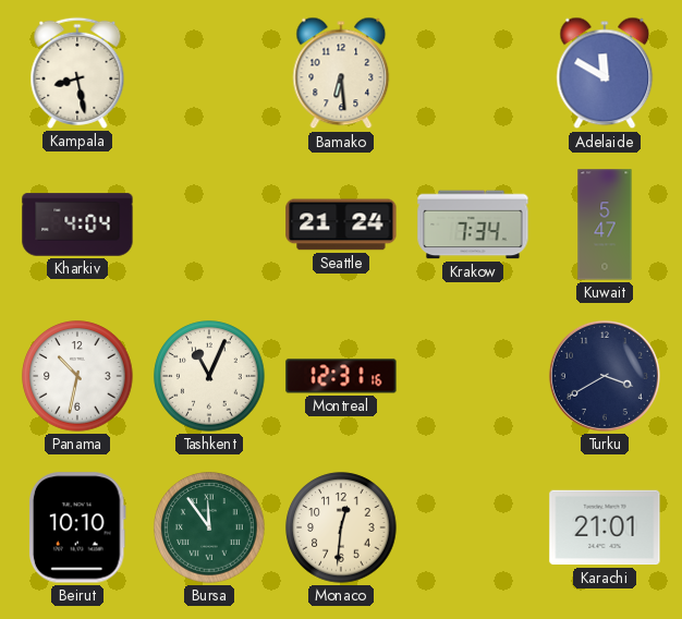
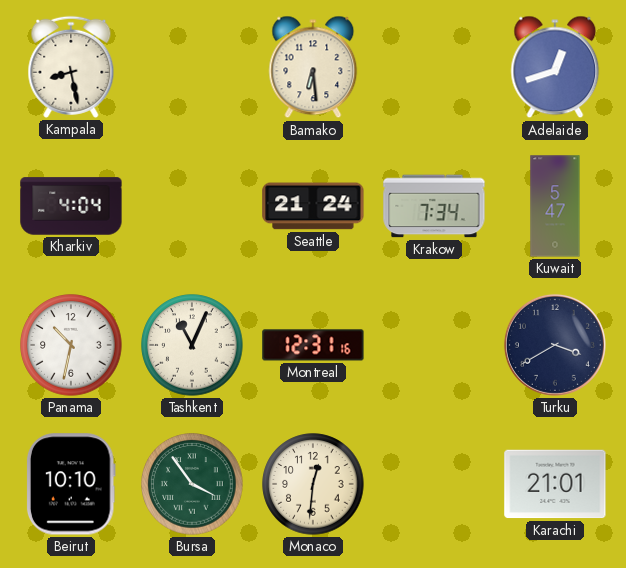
Adelaide: 11:50 -> 12:42 (555, 67)
Bursa: 11:54 -> 3:54 (192, 484)
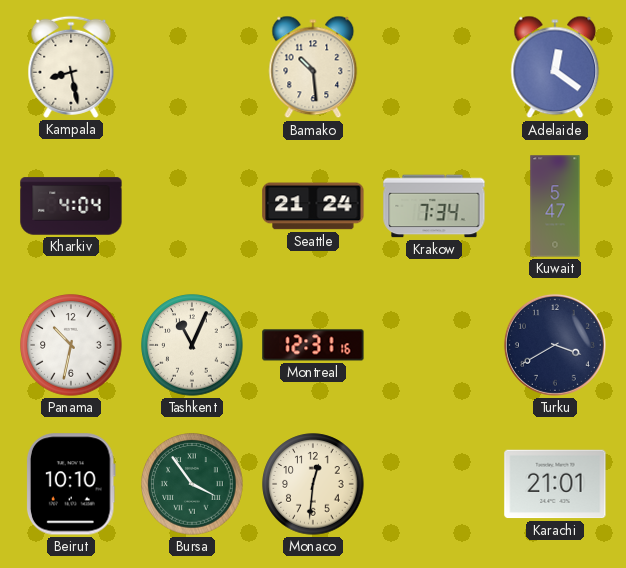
Bamako: 6:29 -> 10:29 (313, 67)
Adelaide: 12:42 -> 12:21 (555, 67)
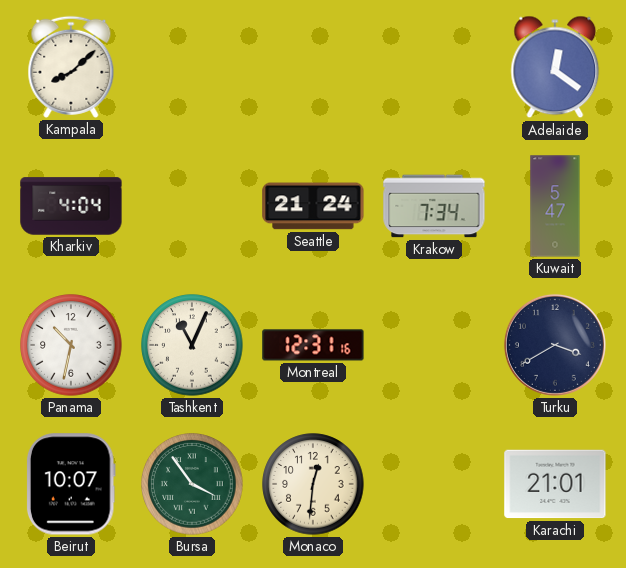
Kampala: 8:28 -> 8:08 (71, 67)
Bamako: 10:29 -> none (313, 67)
Beirut: 10:10 -> 10:07 (71, 484)
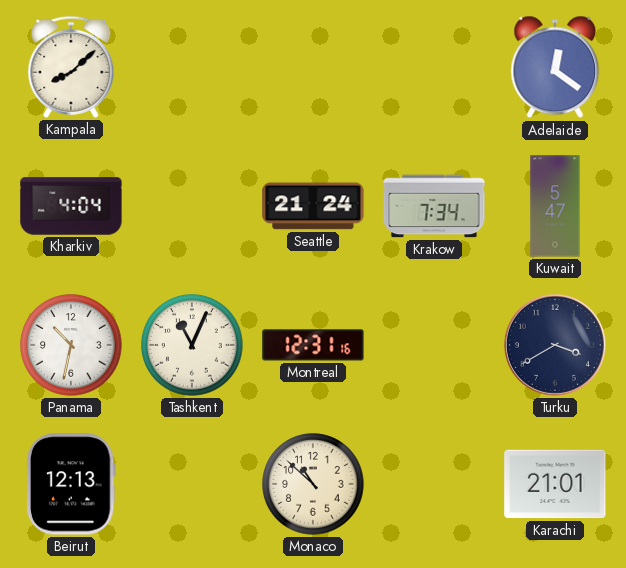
Beirut: 10:07 -> 12:13 (71, 484)
Bursa: 3:54 -> none (192, 484)
Monaco: 12:31 -> 10:52 (313, 484)
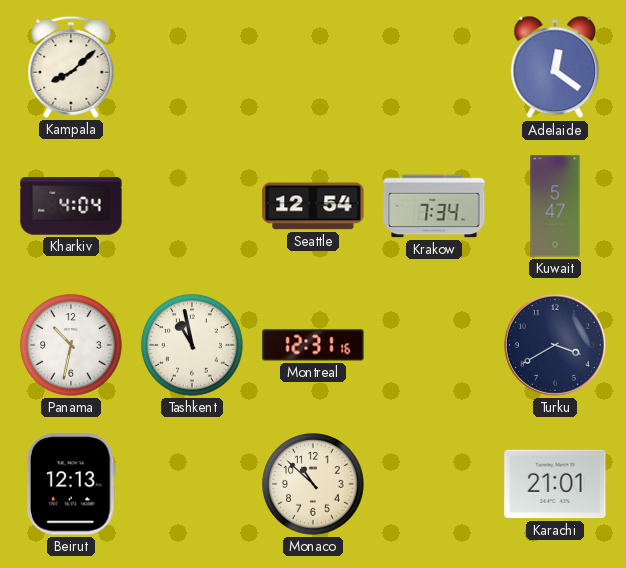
Seattle: 21:24 -> 12:54 (313, 206)
Tashkent: 11:04 -> 10:58 (192, 345)
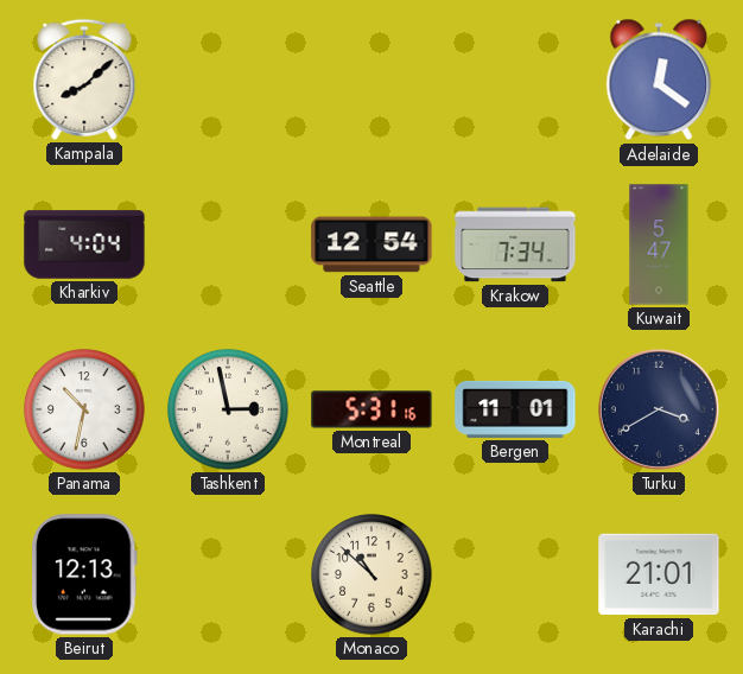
Tashkent: 10:58 -> 2:58 (228, 409)
Montreal: 12:31 -> 5:31 (371, 409)
Bergen: none -> 11:01 (515, 409)
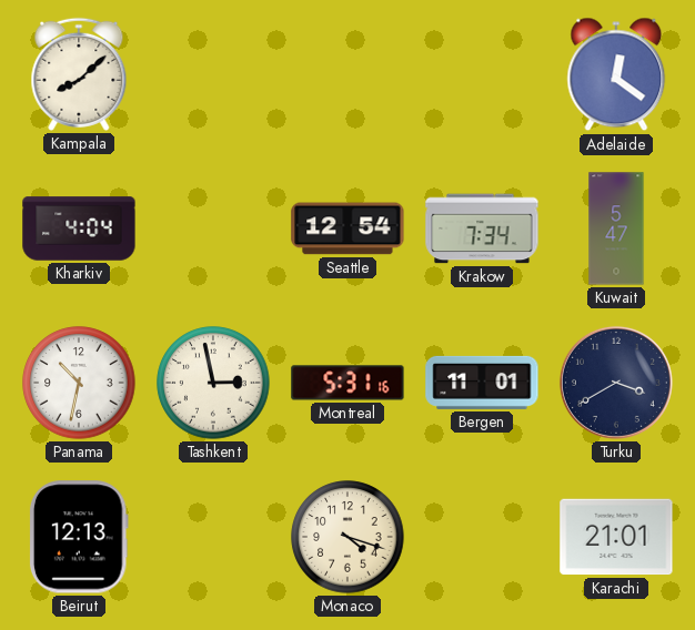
Monaco: 10:52 -> 4:18 (347, 537)
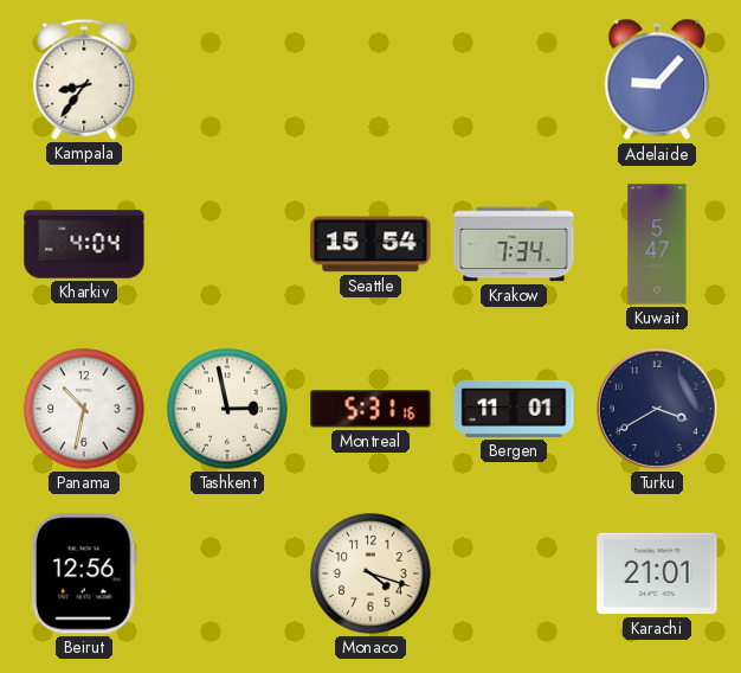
Kampala: 8:08 -> 8:36 (84, 79)
Adelaide: 12:21 -> 9:07 (657, 79)
Seattle: 12:54 -> 15:54 (370, 244)
Beirut: 12:13 -> 12:56 (84, 573)
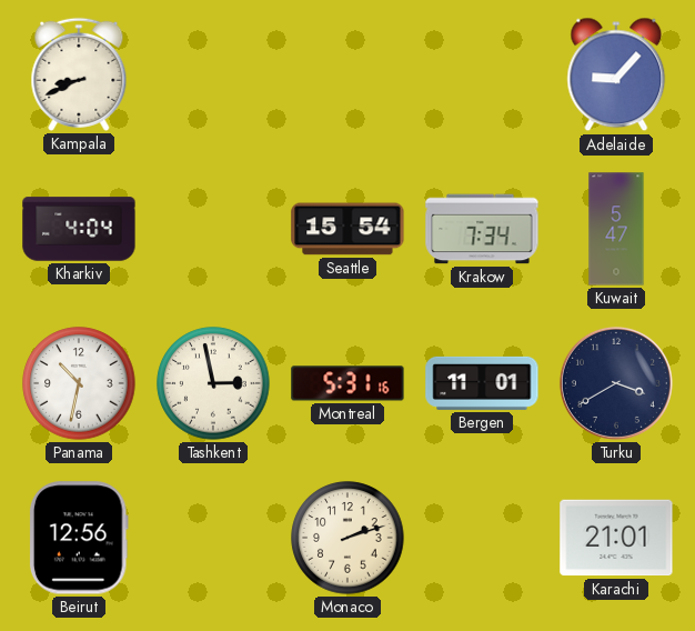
Kampala: 8:36 -> 8:41 (79, 74)
Monaco: 4:18 -> 2:12 (347, 538)
